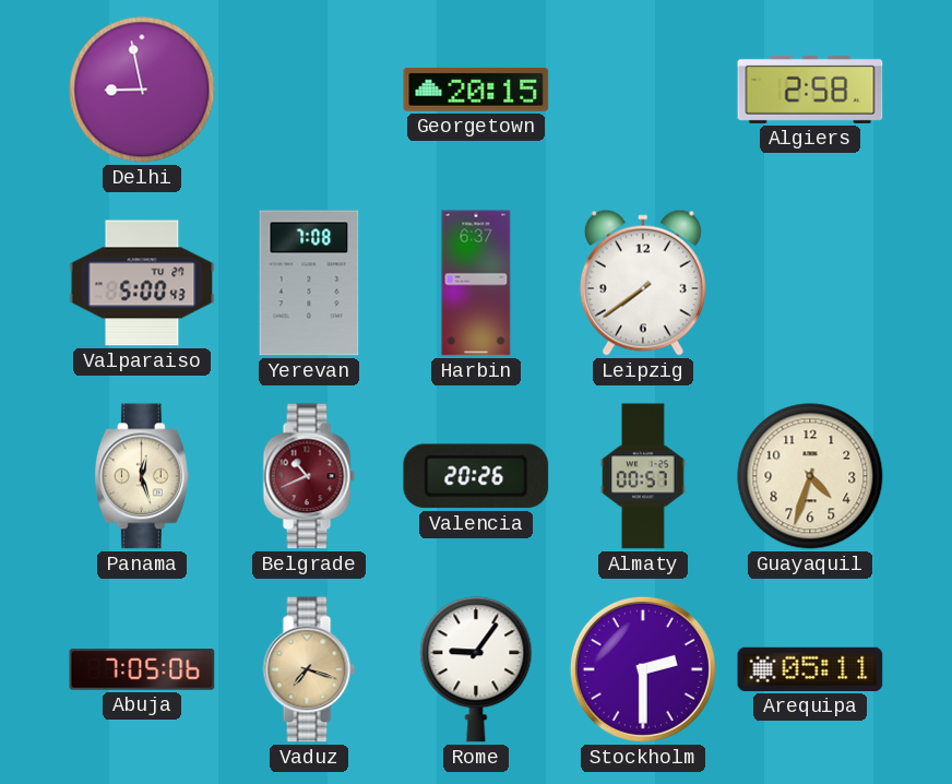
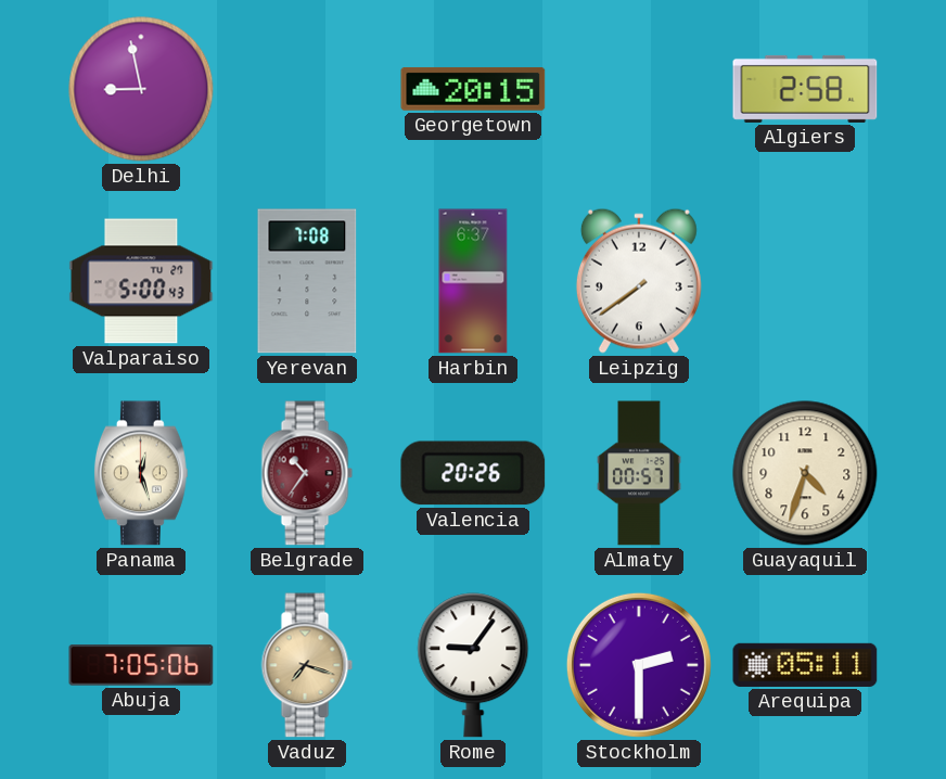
Belgrade: 10:41 -> 10:36 (307, 473)
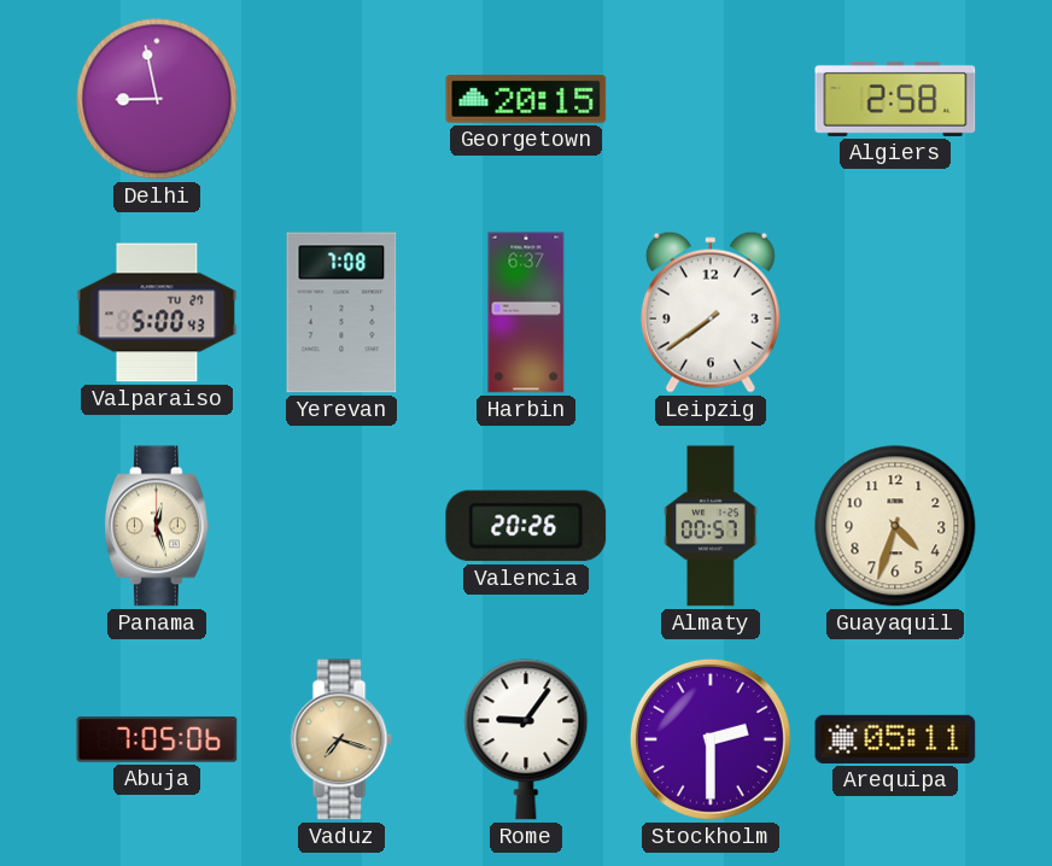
Belgrade: 10:36 -> none (307, 473)
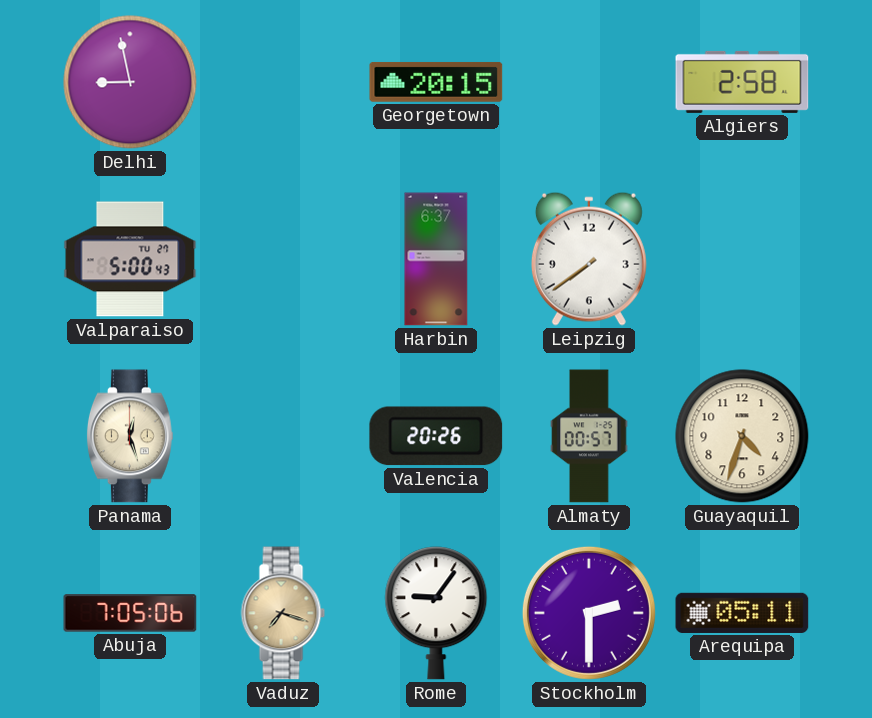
Yerevan: 7:08 -> none (341, 312)
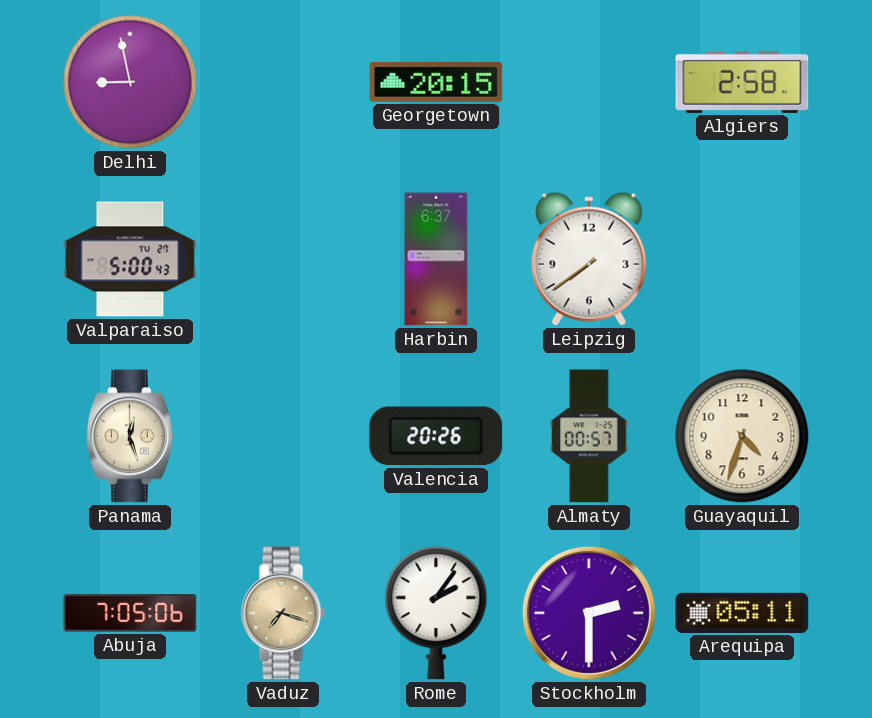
Rome: 9:06 -> 2:06 (436, 613)
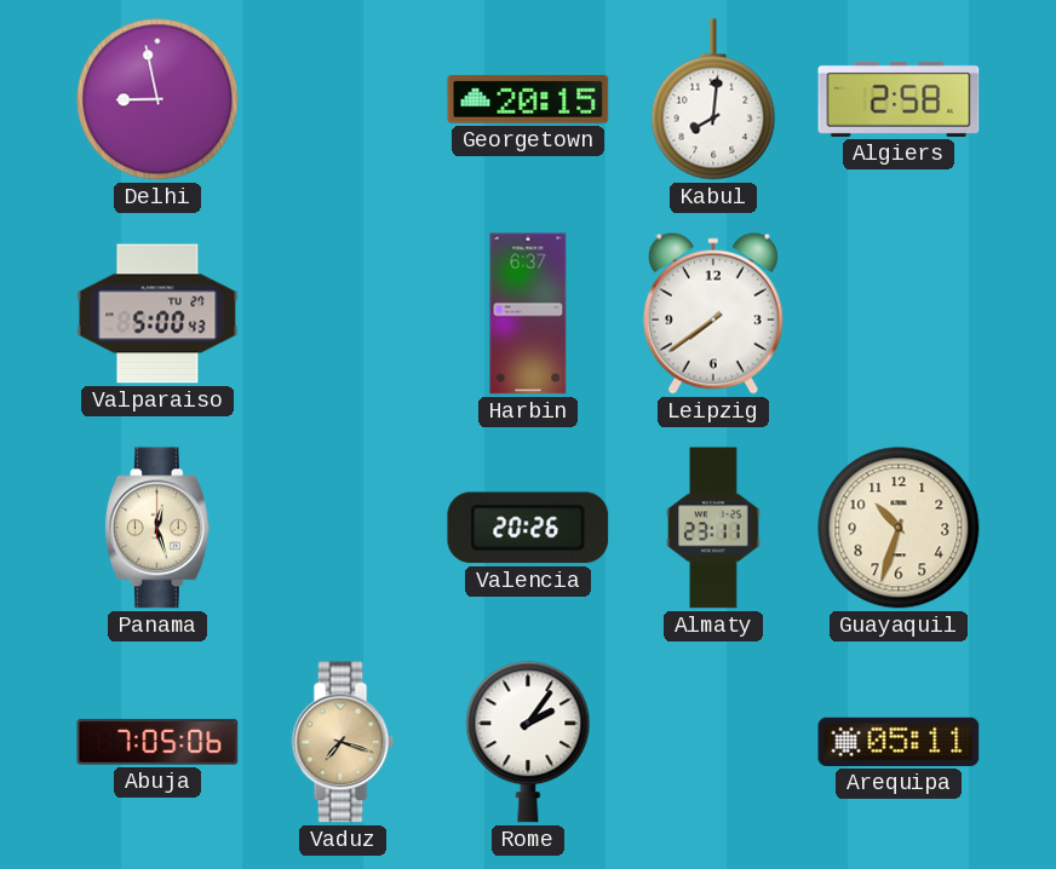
Kabul: none -> 8:01 (713, 99)
Almaty: 00:57 -> 23:11 (713, 528)
Guayaquil: 4:33 -> 10:33 (899, 528)
Stockholm: 2:30 -> none (589, 613)
